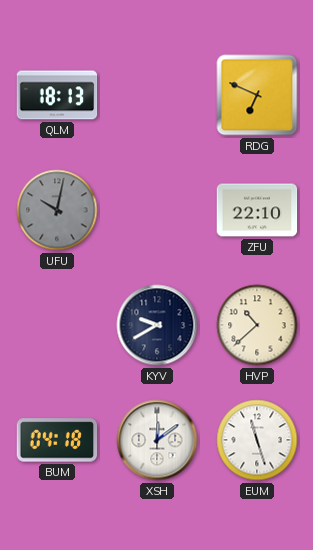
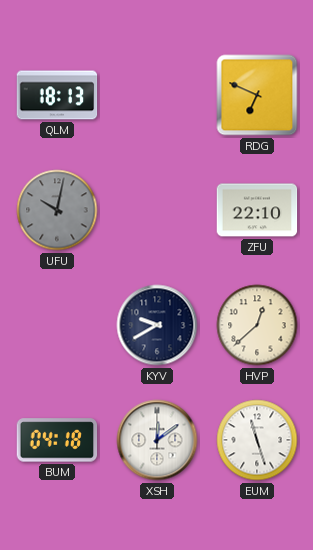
HVP: 10:38 -> 12:38 (257, 325)
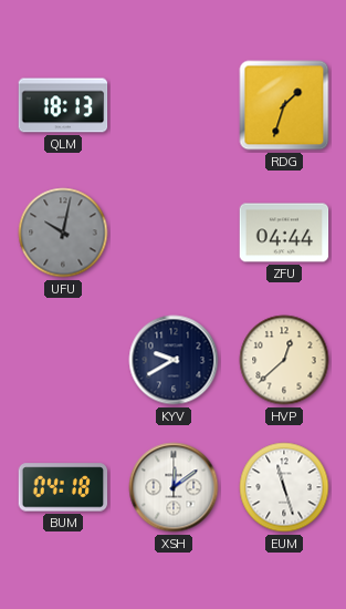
RDG: 6:49 -> 1:33 (284, 105)
ZFU: 22:10 -> 04:44 (284, 233)
